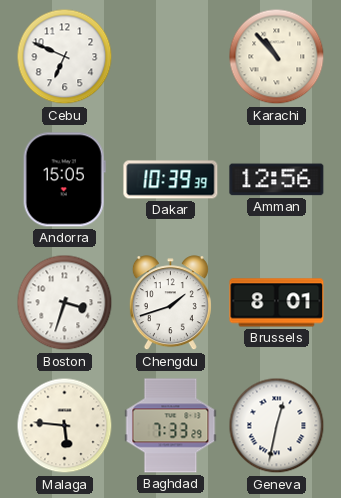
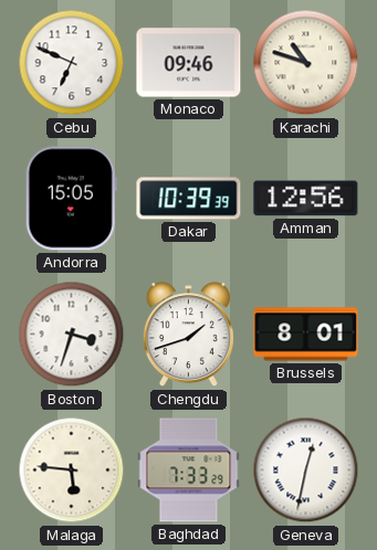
Monaco: none -> 09:46 (189, 63)
Karachi: 10:53 -> 10:48 (306, 63)
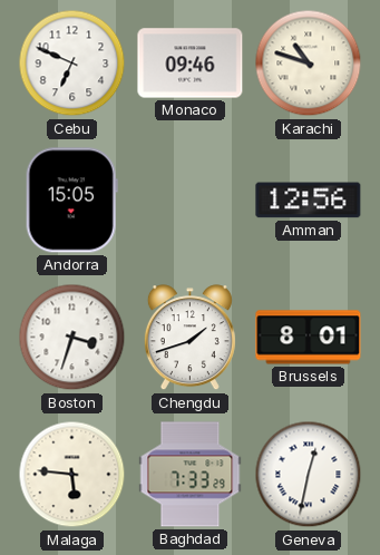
Dakar: 10:39 -> none (189, 199)
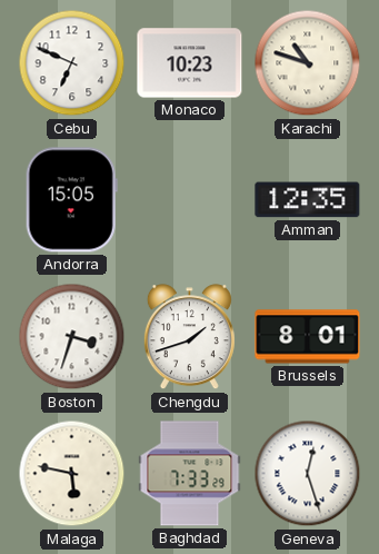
Monaco: 09:46 -> 10:23 (190, 63)
Amman: 12:56 -> 12:35 (308, 200)
Malaga: 5:46 -> 5:47 (72, 474)
Geneva: 12:32 -> 12:27 (308, 474)
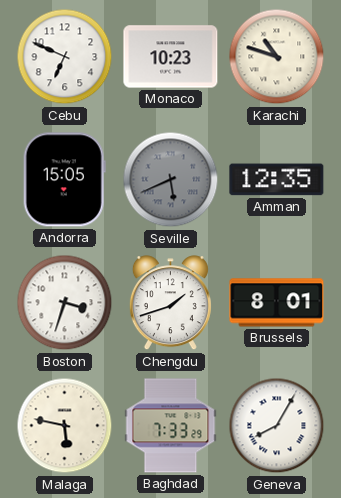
Seville: none -> 5:41 (171, 180)
Geneva: 12:27 -> 8:05 (277, 426)
